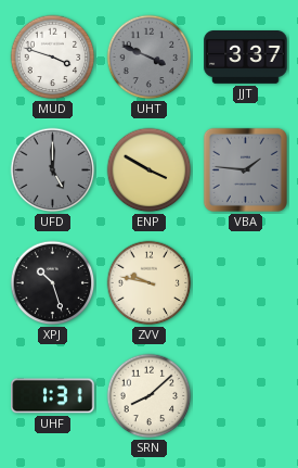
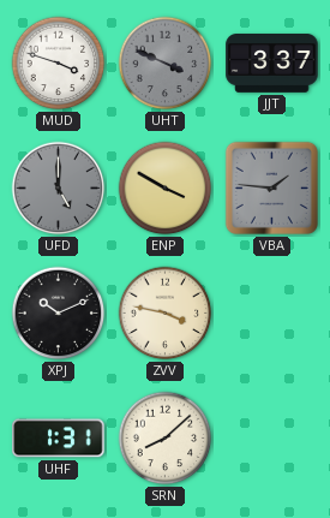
XPJ: 10:27 -> 10:11 (59, 314)
ZVV: 9:47 -> 3:47 (166, 314)
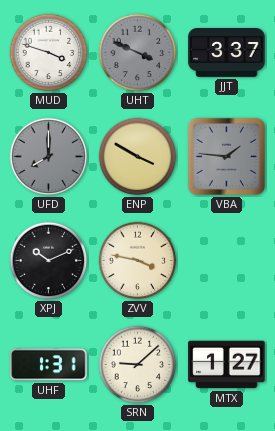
UFD: 5:00 -> 8:00 (49, 157)
SRN: 8:08 -> 9:08 (138, 365)
MTX: none -> 1:27 (227, 365)
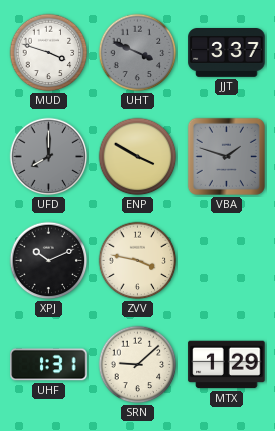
VBA: 1:46 -> 1:48 (226, 156)
MTX: 1:27 -> 1:29 (227, 365)
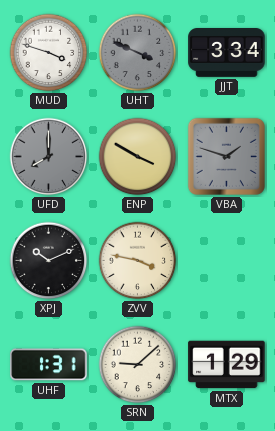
JJT: 3:37 -> 3:34 (227, 53)
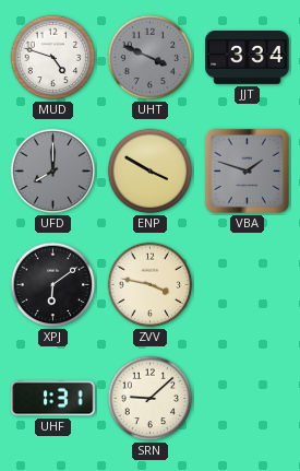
MUD: 3:48 -> 4:48 (53, 58)
XPJ: 10:11 -> 6:09 (53, 285)
MTX: 1:29 -> none (227, 365)
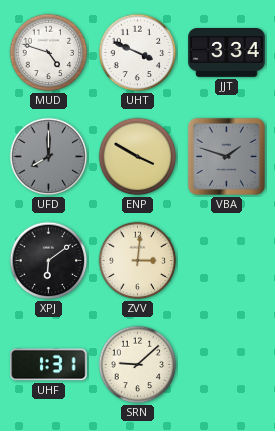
UHT dial: grey -> white (138, 53)
ZVV: 3:47 -> 3:01 (138, 261)
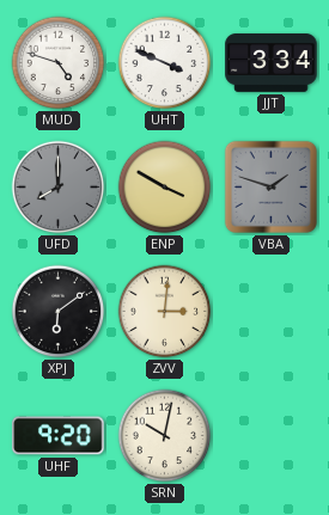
UHF: 1:31 -> 9:20 (59, 436)
SRN: 9:08 -> 10:02 (165, 436)
